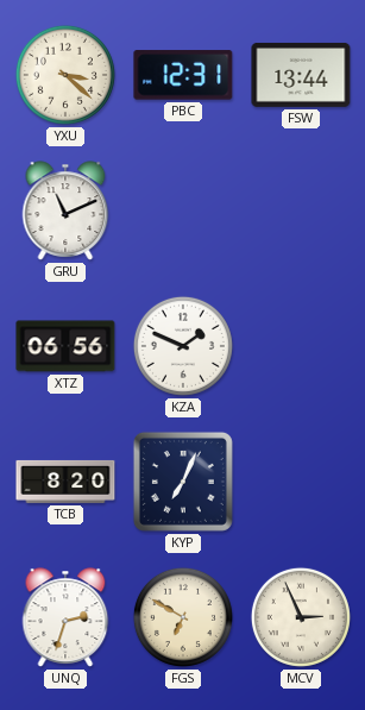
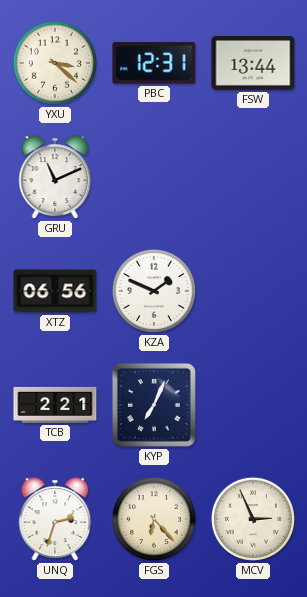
TCB: 8:20 -> 2:21 (55, 405)
FGS: 6:50 -> 6:23 (154, 519)
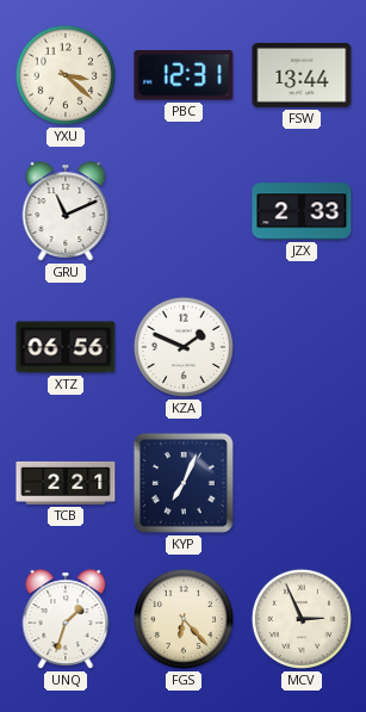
JZX: none -> 2:33 (302, 211)
UNQ: 2:33 -> 1:33 (66, 619)
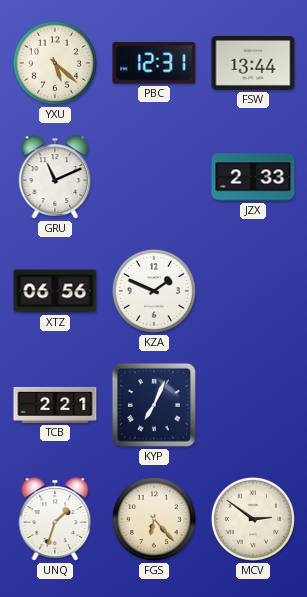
YXU: 3:22 -> 5:22 (55, 63)
MCV: 2:56 -> 2:51 (253, 519)
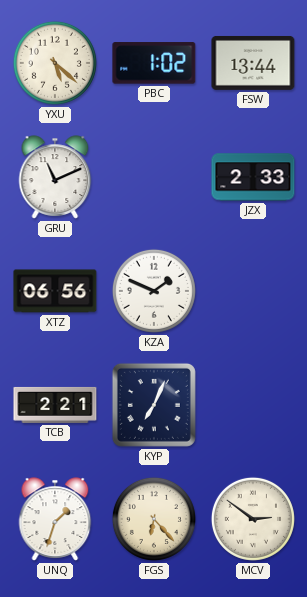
PBC: 12:31 -> 1:02 (154, 63)
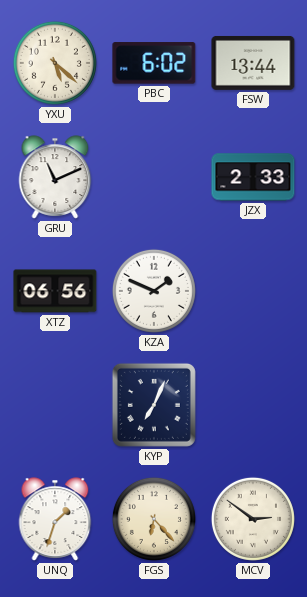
PBC: 1:02 -> 6:02 (154, 63)
TCB: 2:21 -> none (55, 405)
